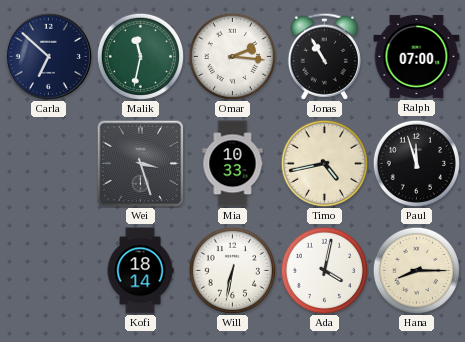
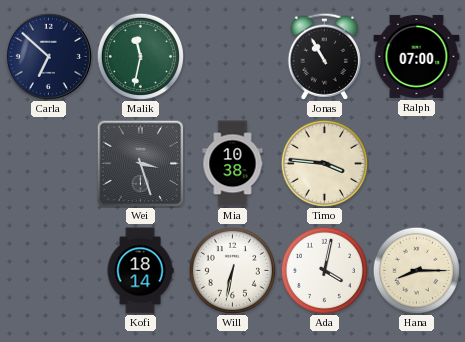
Omar: 2:16 -> none (232, 56)
Mia: 10:33 -> 10:38 (233, 164)
Timo: 4:43 -> 3:46 (324, 163)
Paul: 11:57 -> none (416, 163)
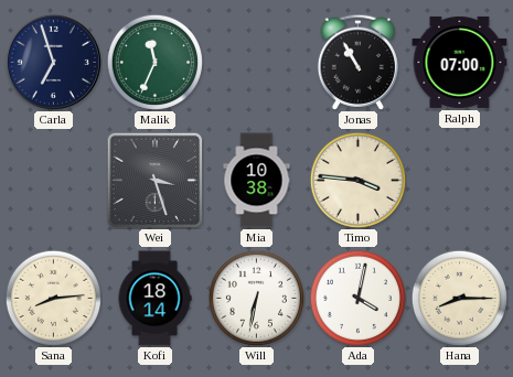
Carla: 6:52 -> 6:57 (53, 62)
Malik: 11:32 -> 11:34 (154, 62)
Sana: none -> 8:14 (53, 298)
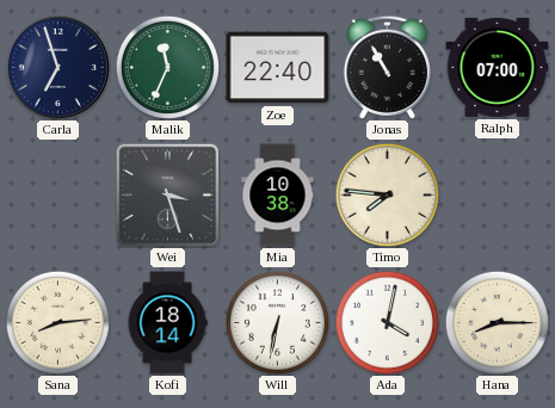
Zoe: none -> 22:40 (278, 68)
Timo: 3:46 -> 7:46 (387, 194)
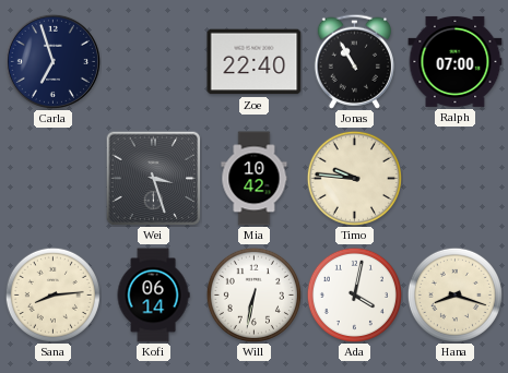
Malik: 11:34 -> none (167, 67)
Mia: 10:38 -> 10:42 (255, 179)
Timo: 7:46 -> 9:46 (354, 178)
Kofi: 18:14 -> 06:14 (153, 296)
Hana: 8:15 -> 8:18 (454, 294)
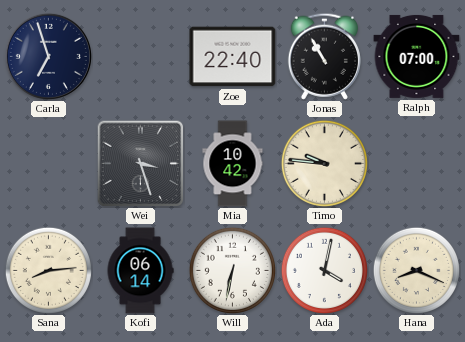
Hana: 8:18 -> 8:19 (416, 270)
